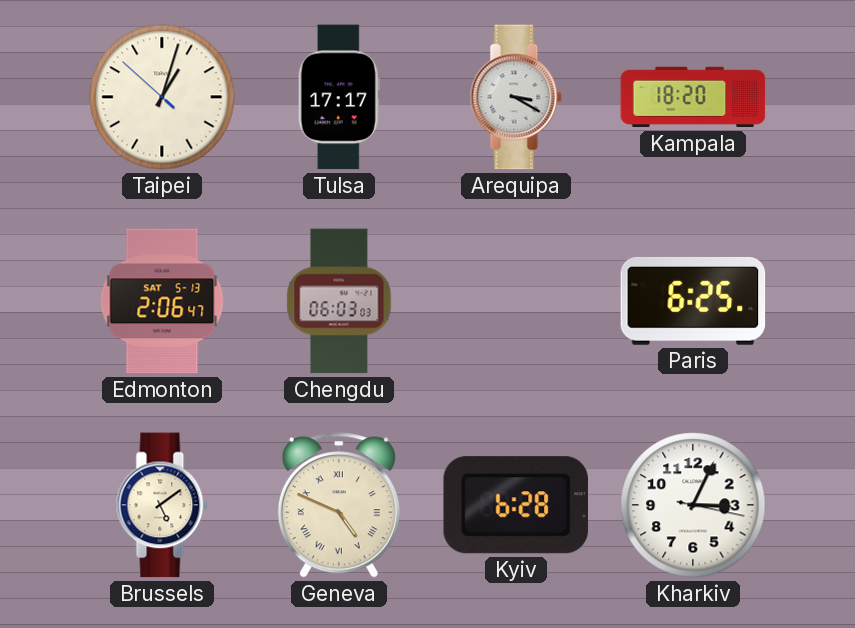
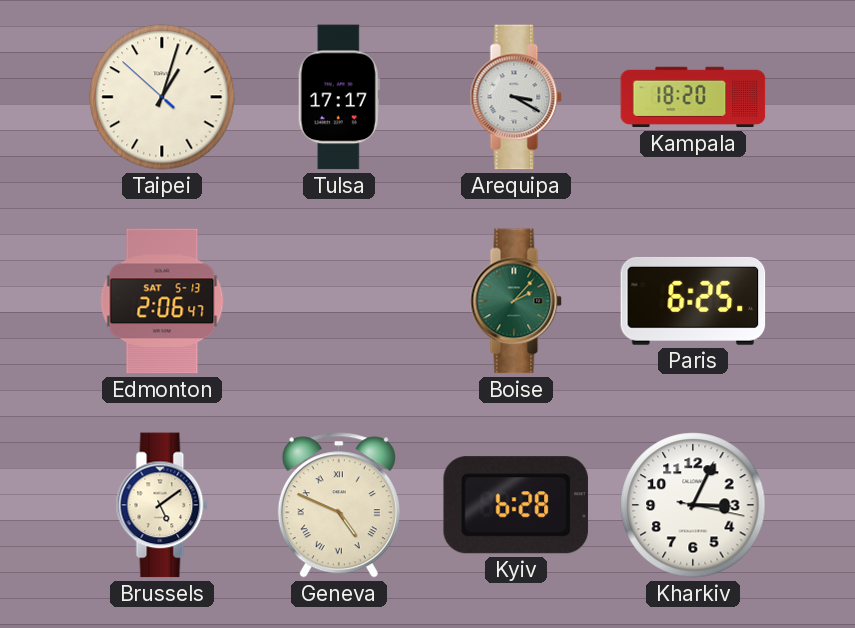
Chengdu: 06:03 -> none (339, 301)
Boise: none -> 2:07 (516, 301)
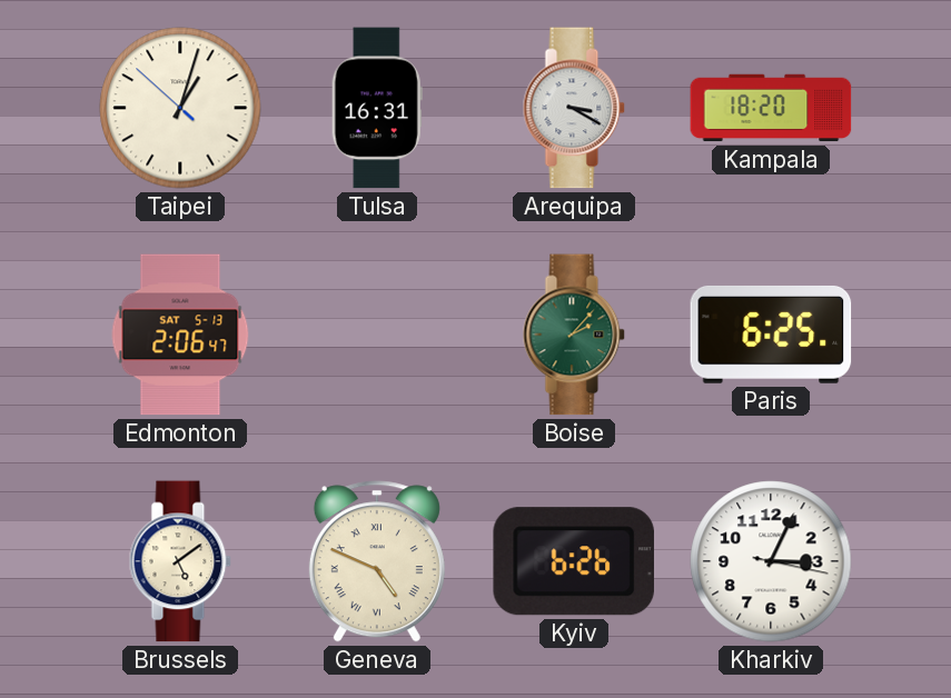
Tulsa: 17:17 -> 16:31 (377, 108)
Kyiv: 6:28 -> 6:26 (574, 561)
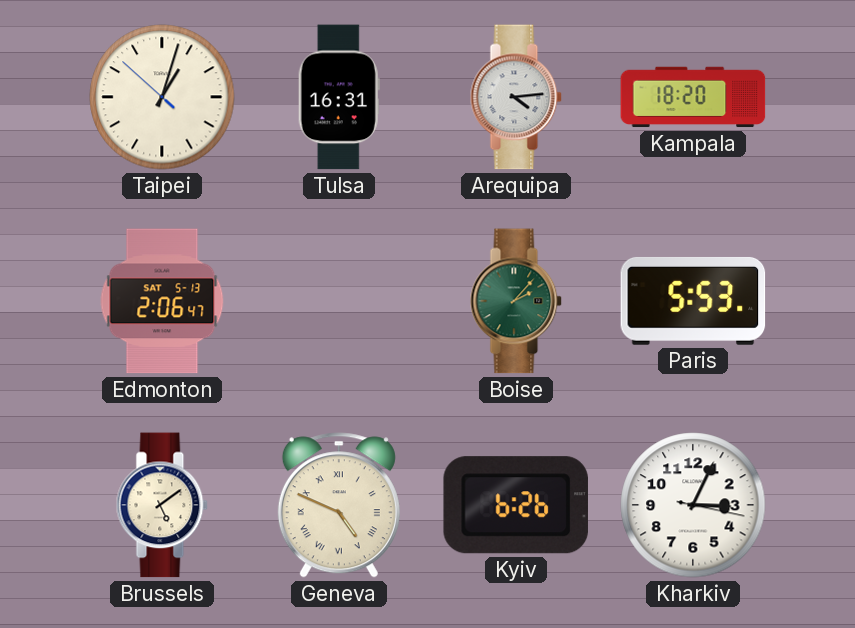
Arequipa: 3:20 -> 4:14 (516, 97)
Paris: 6:25 -> 5:53 (693, 301)
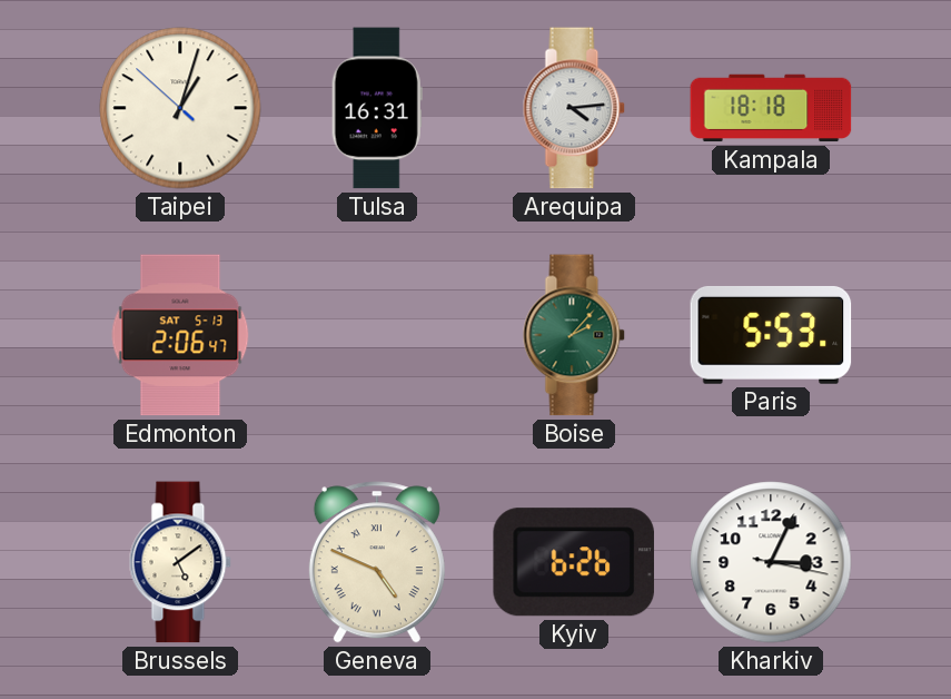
Kampala: 18:20 -> 18:18 (771, 108)
